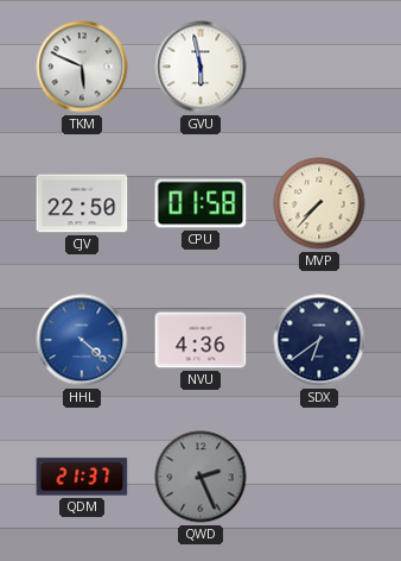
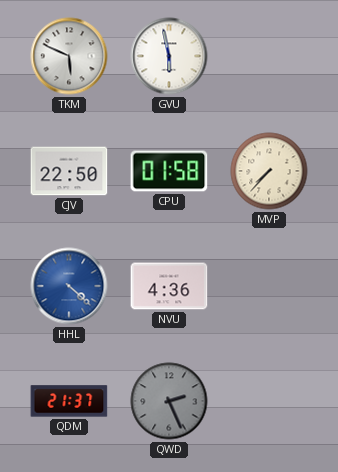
SDX: 6:39 -> none (319, 340)
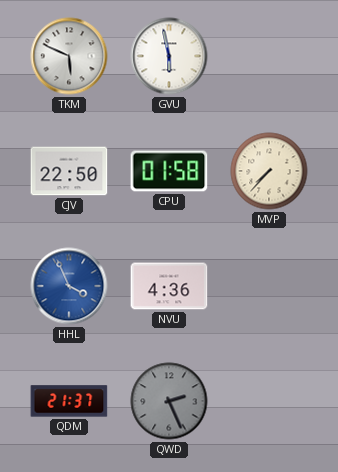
HHL: 4:22 -> 3:56 (69, 286)
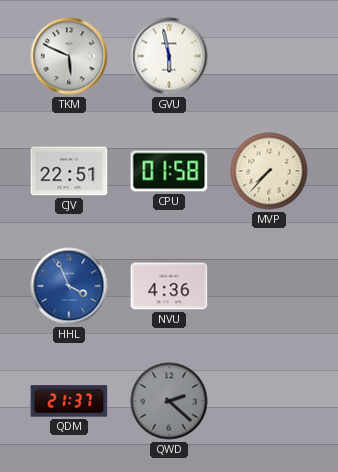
CJV: 22:50 -> 22:51 (69, 171)
QWD: 2:26 -> 2:22 (169, 401)
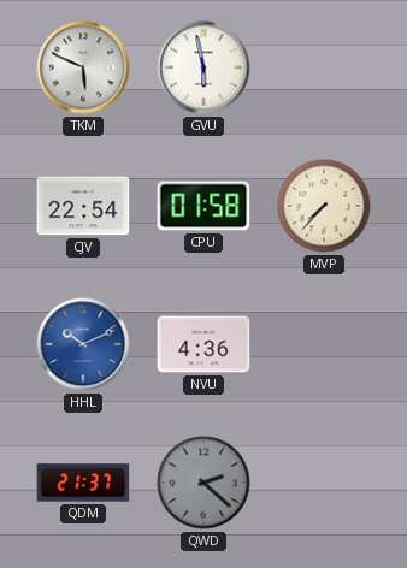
CJV: 22:51 -> 22:54 (83, 206)
HHL: 3:56 -> 10:11 (83, 344)
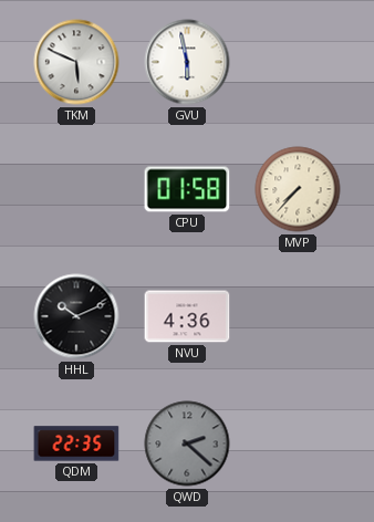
CJV: 22:54 -> none (83, 206)
HHL dial: blue -> black (76, 316)
QDM: 21:37 -> 22:35 (76, 443)
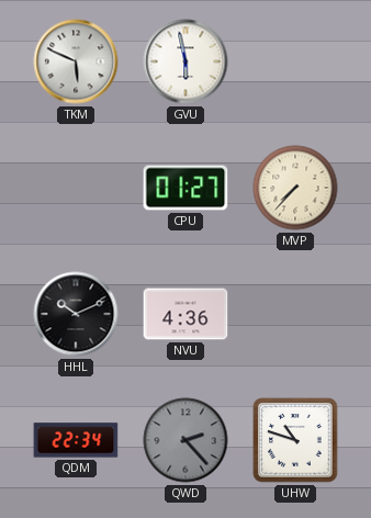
CPU: 01:58 -> 01:27 (185, 188)
QDM: 22:35 -> 22:34 (76, 440)
QWD: 2:22 -> 2:23 (185, 440)
UHW: none -> 10:48 (295, 440)
